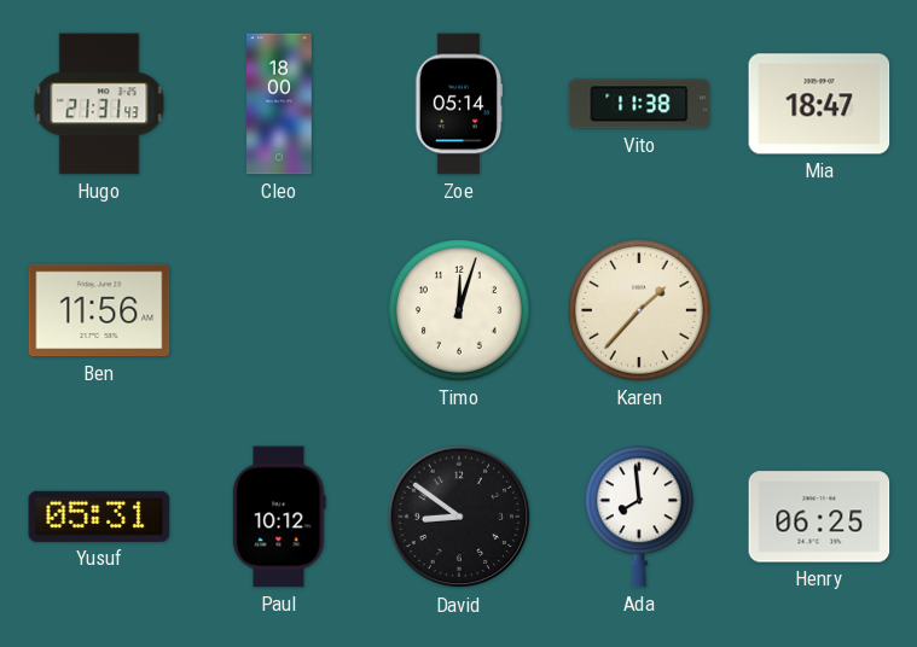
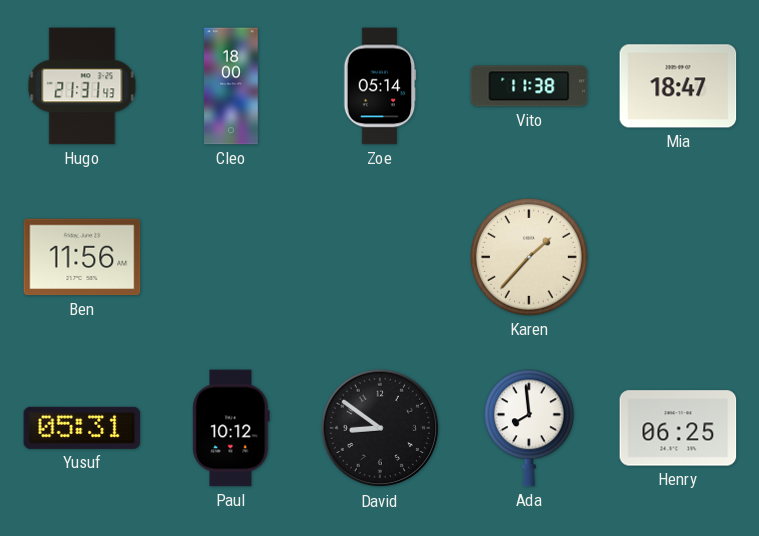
Timo: 12:03 -> none (460, 311)
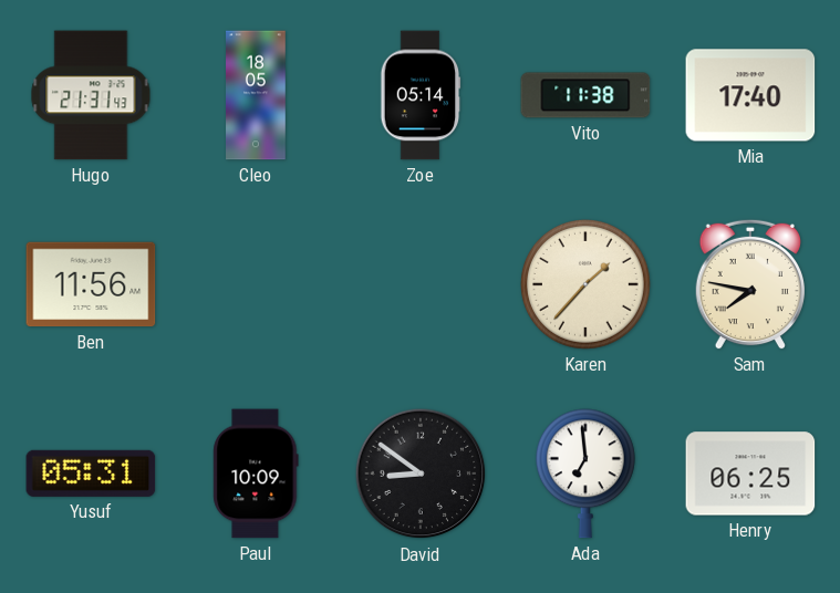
Cleo: 18:00 -> 18:05 (256, 95)
Mia: 18:47 -> 17:40 (750, 95)
Sam: none -> 7:47 (749, 284)
Paul: 10:12 -> 10:09 (256, 474)
Ada: 7:59 -> 6:59 (585, 474)
